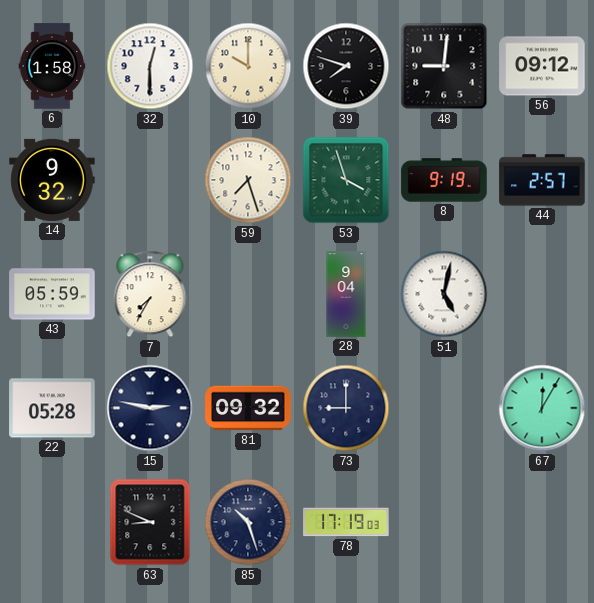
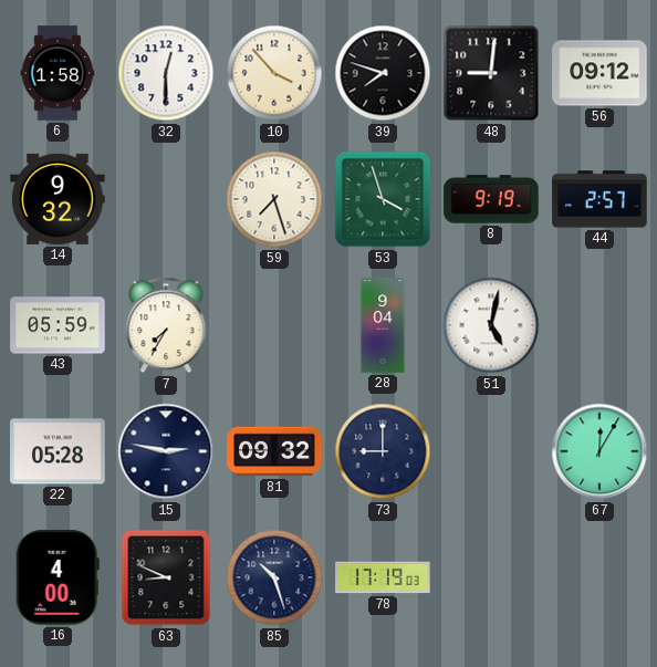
10: 10:00 -> 3:53 (274, 73)
16: none -> 4:00 (58, 577)
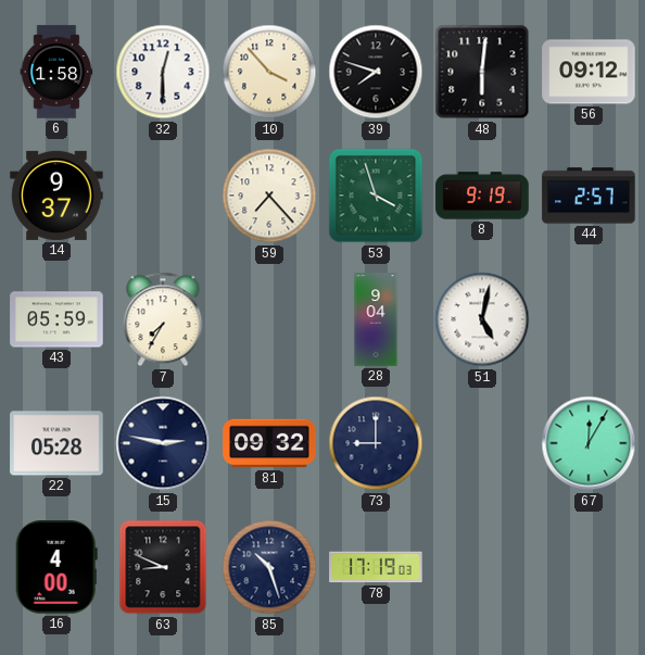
48: 9:01 -> 6:01 (482, 72)
14: 9:32 -> 9:37 (56, 196)
59: 7:27 -> 7:23 (269, 196)
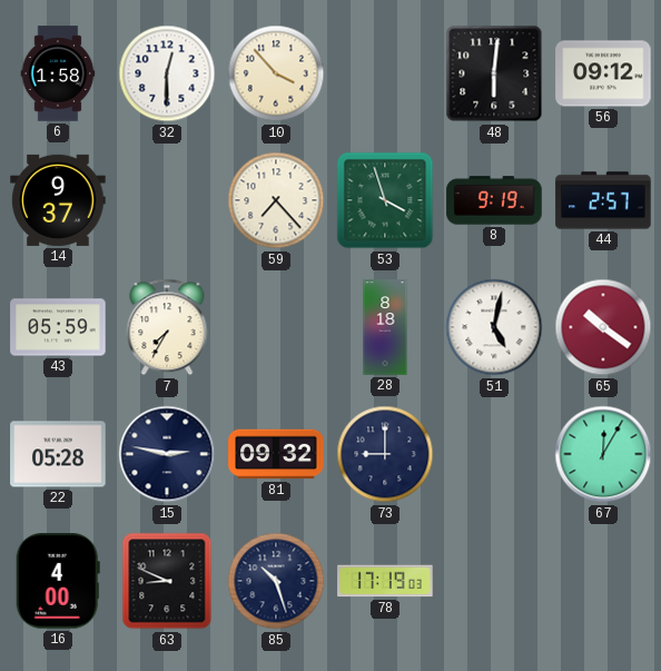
39: 7:48 -> none (376, 72)
28: 9:04 -> 8:18 (385, 327)
65: none -> 10:21 (603, 327)
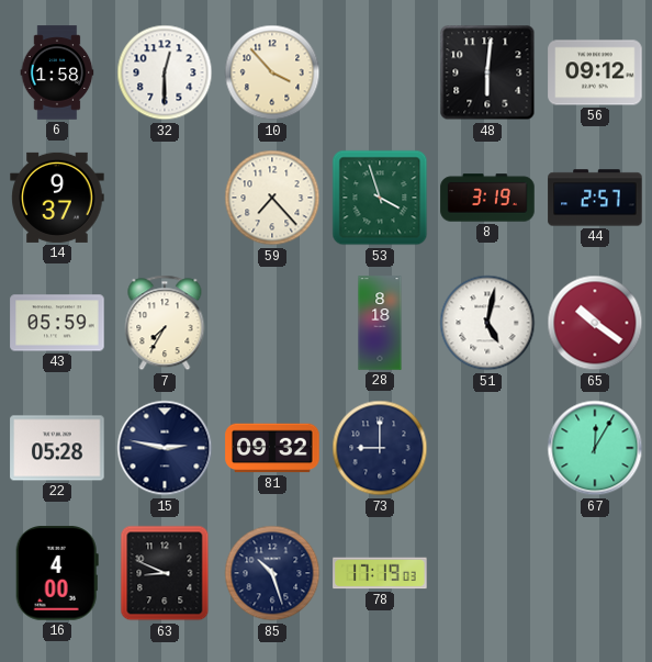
8: 9:19 -> 3:19 (487, 198)
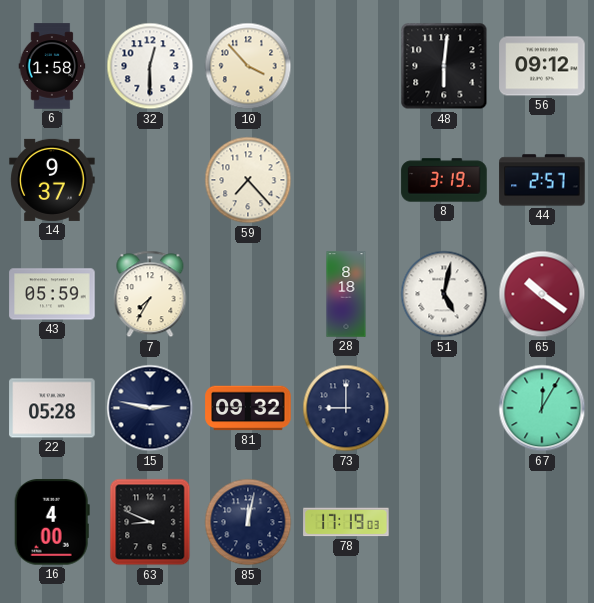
53: 3:57 -> none (380, 198)
85: 10:27 -> 12:02 (248, 522)
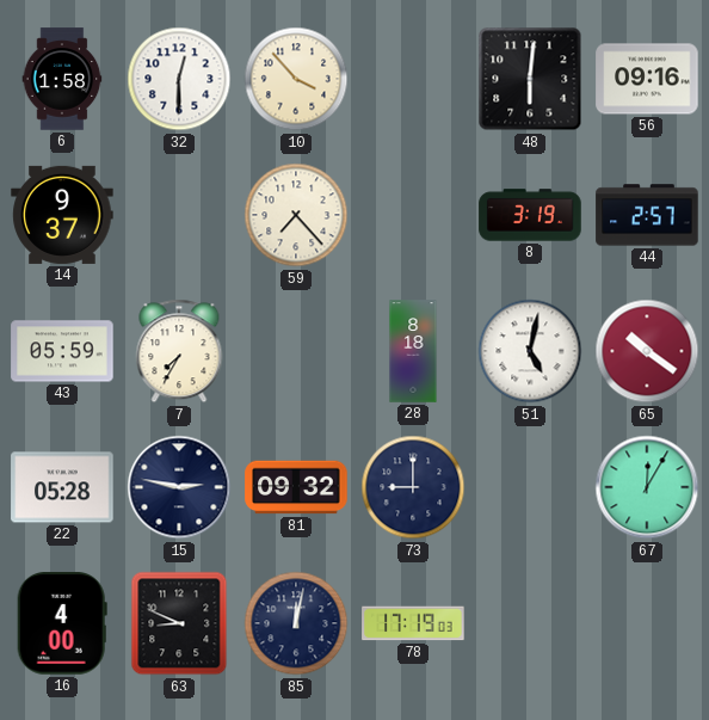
56: 09:12 -> 09:16 (647, 79)
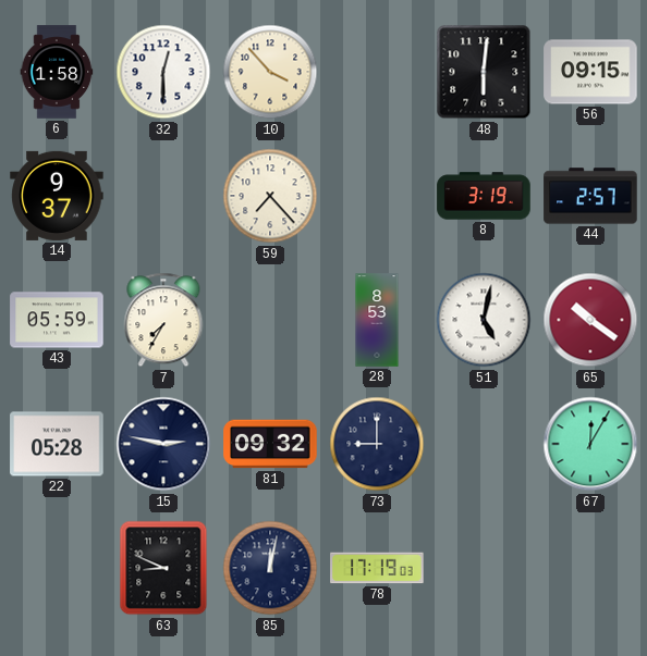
56: 09:16 -> 09:15 (590, 72)
28: 8:18 -> 8:53 (377, 320)
16: 4:00 -> none (62, 623)
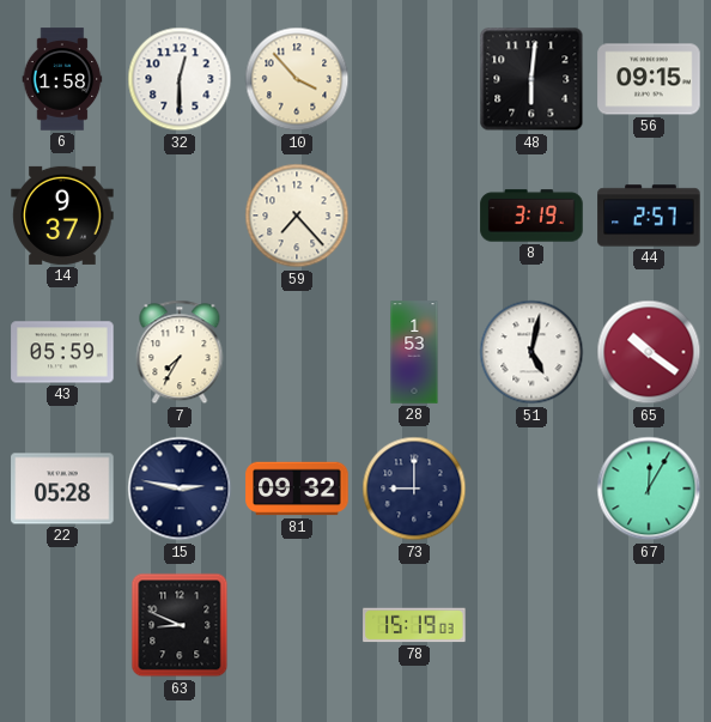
28: 8:53 -> 1:53 (414, 352)
85: 12:02 -> none (270, 568)
78: 17:19 -> 15:19 (414, 625)
